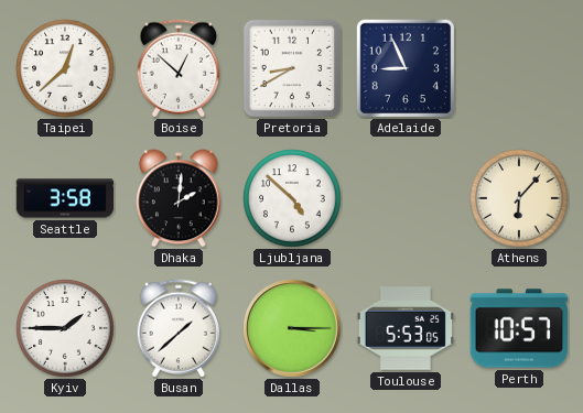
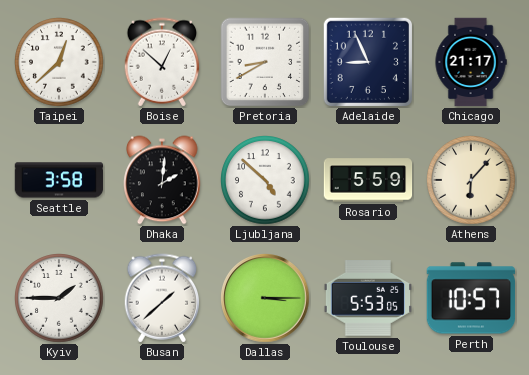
Chicago: none -> 21:17 (471, 62)
Rosario: none -> 5:59 (368, 180)
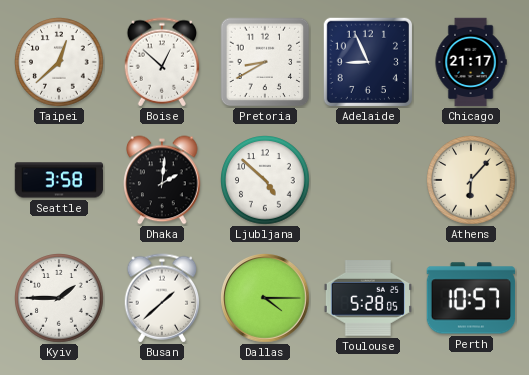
Rosario: 5:59 -> none (368, 180)
Dallas: 3:15 -> 4:15 (265, 298)
Toulouse: 5:53 -> 5:28 (367, 299)
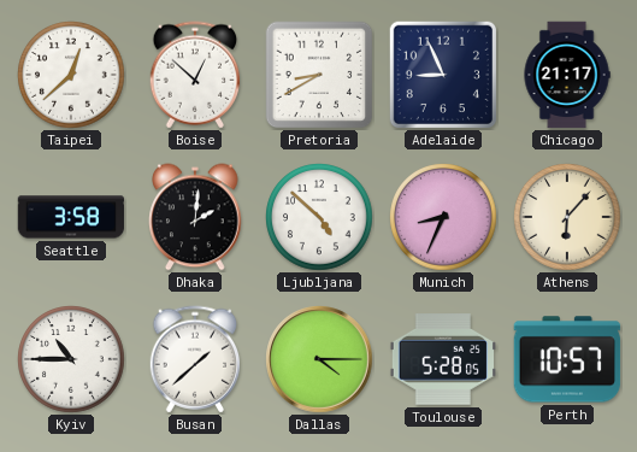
Munich: none -> 8:34 (443, 217)
Kyiv: 1:45 -> 10:45 (71, 359)
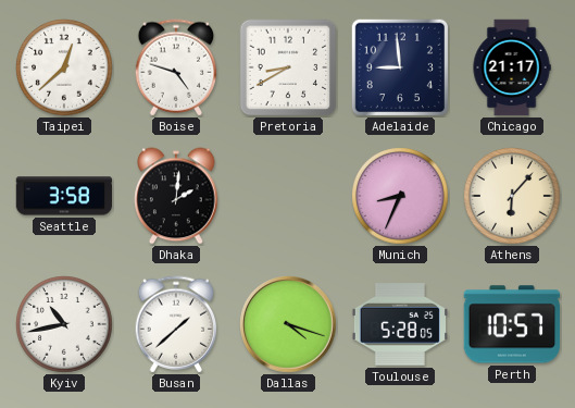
Boise: 12:52 -> 4:48 (176, 67)
Adelaide: 8:56 -> 8:59 (399, 66)
Ljubljana: 4:52 -> none (319, 217)
Kyiv: 10:45 -> 10:43 (64, 324)
Dallas: 4:15 -> 4:18 (288, 324)
